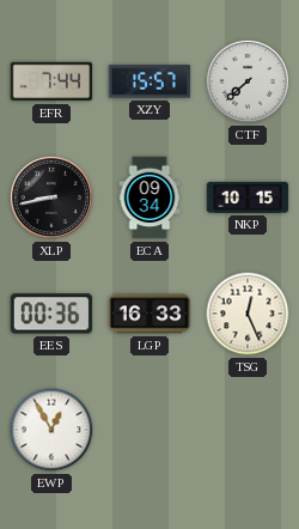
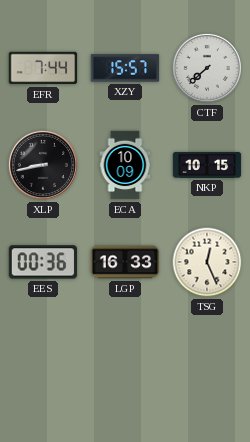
ECA: 09:34 -> 10:09 (125, 165)
EWP: 12:55 -> none (51, 430)
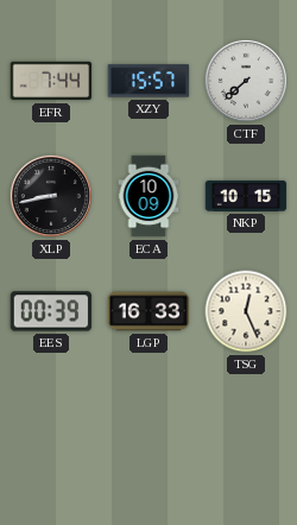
EES: 00:36 -> 00:39 (51, 311)
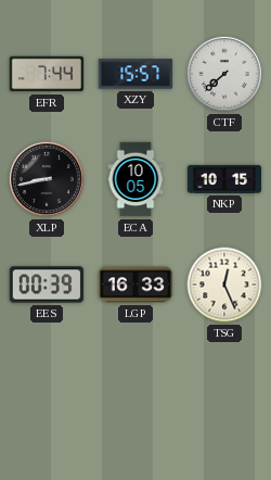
ECA: 10:09 -> 10:05 (135, 179)
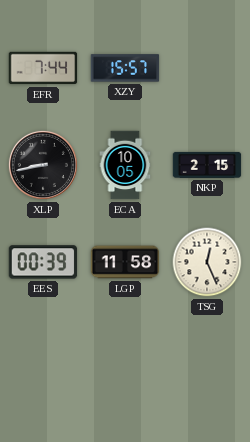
CTF: 7:38 -> none (224, 74)
NKP: 10:15 -> 2:15 (207, 165)
LGP: 16:33 -> 11:58 (125, 262)
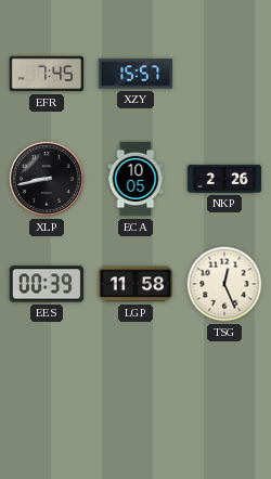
EFR: 7:44 -> 7:45 (47, 74)
NKP: 2:15 -> 2:26 (224, 179)
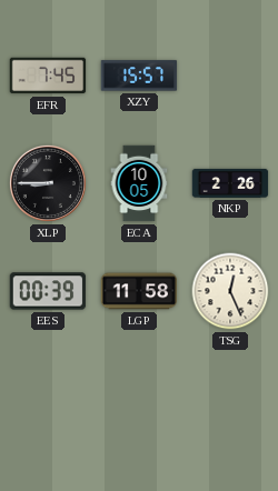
XLP: 8:43 -> 8:45 (48, 183)
